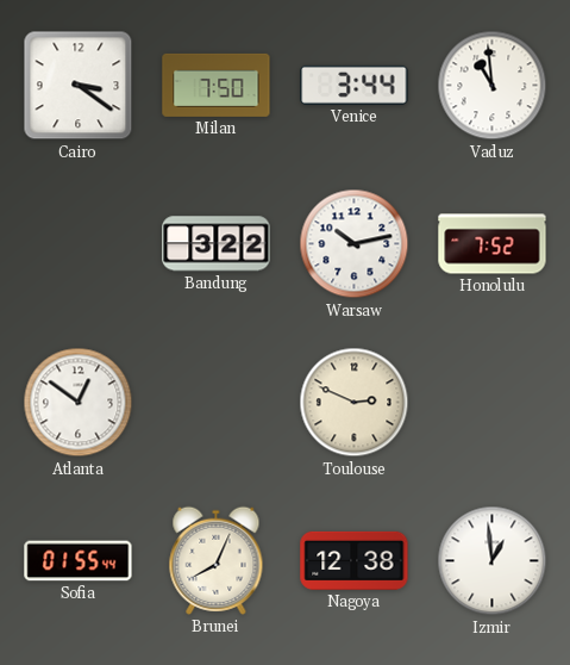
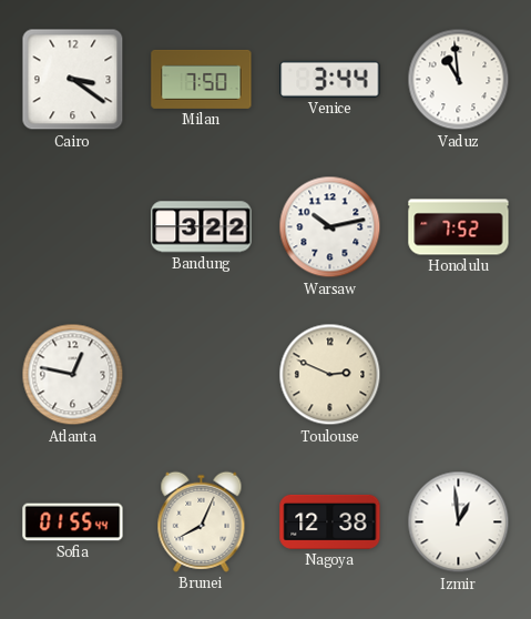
Atlanta: 12:51 -> 12:47 (73, 375)
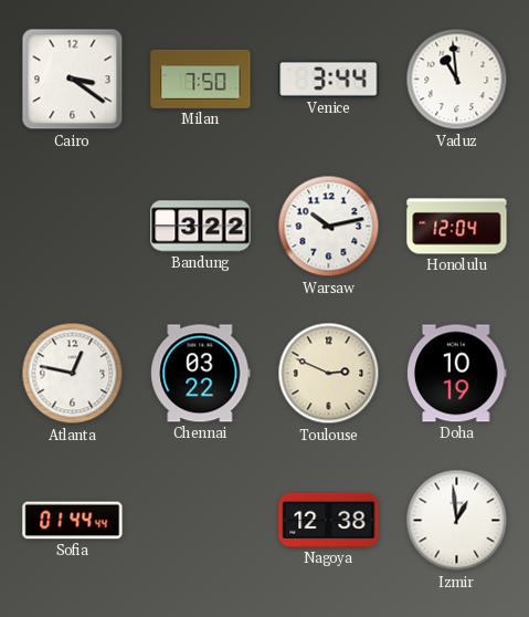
Honolulu: 7:52 -> 12:04 (457, 227)
Chennai: none -> 03:22 (201, 374)
Doha: none -> 10:19 (457, 374)
Sofia: 01:55 -> 01:44 (73, 521)
Brunei: 8:04 -> none (202, 521)
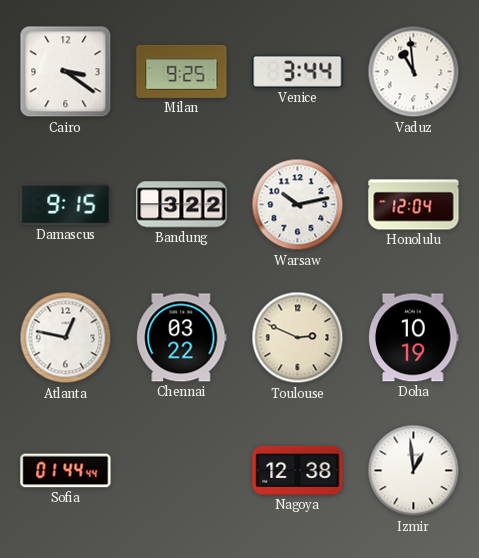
Milan: 7:50 -> 9:25 (182, 71)
Damascus: none -> 9:15 (66, 204)
